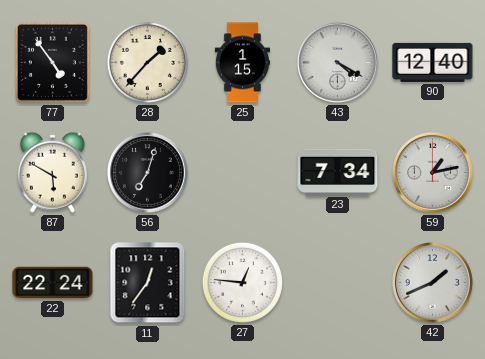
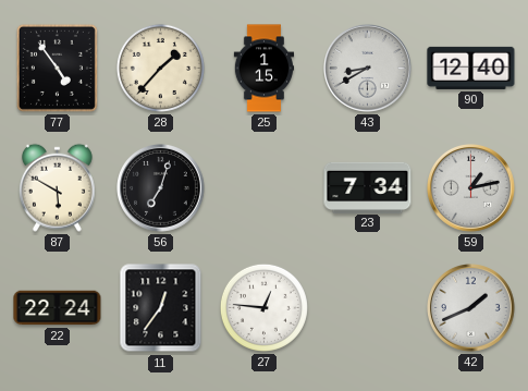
43: 4:20 -> 8:40 (368, 69)
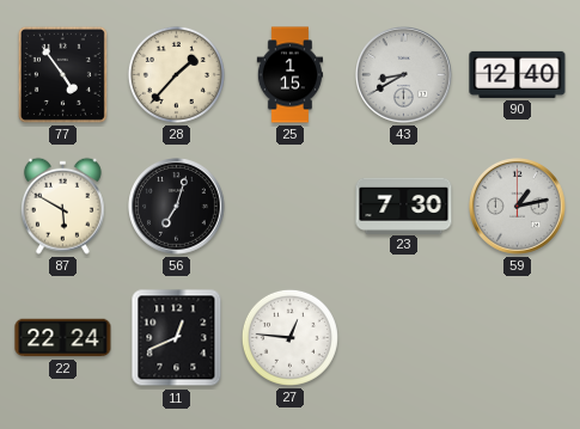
23: 7:34 -> 7:30 (404, 206)
11: 12:36 -> 12:41 (177, 338)
42: 1:41 -> none (471, 308)
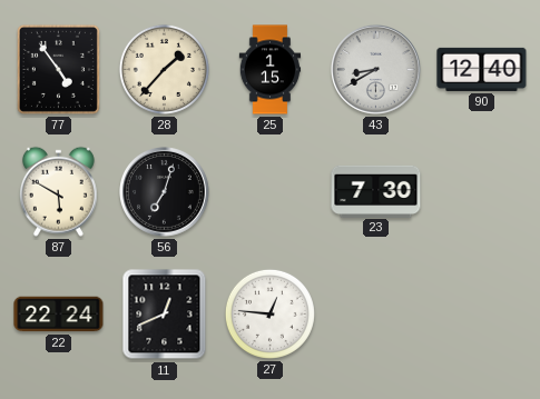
59: 1:13 -> none (518, 207)
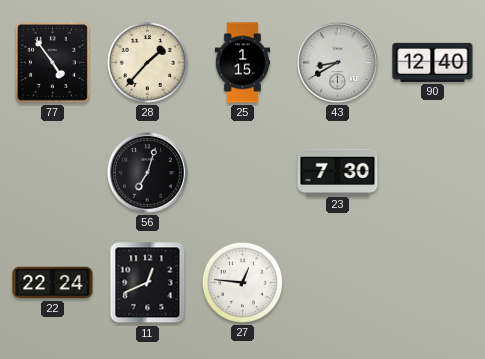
87: 5:50 -> none (58, 191)
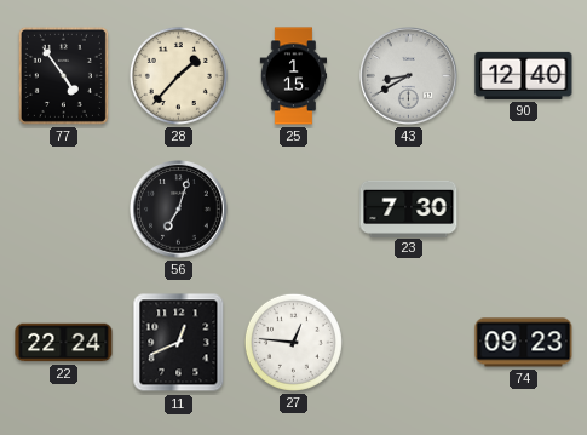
74: none -> 09:23 (524, 343)
